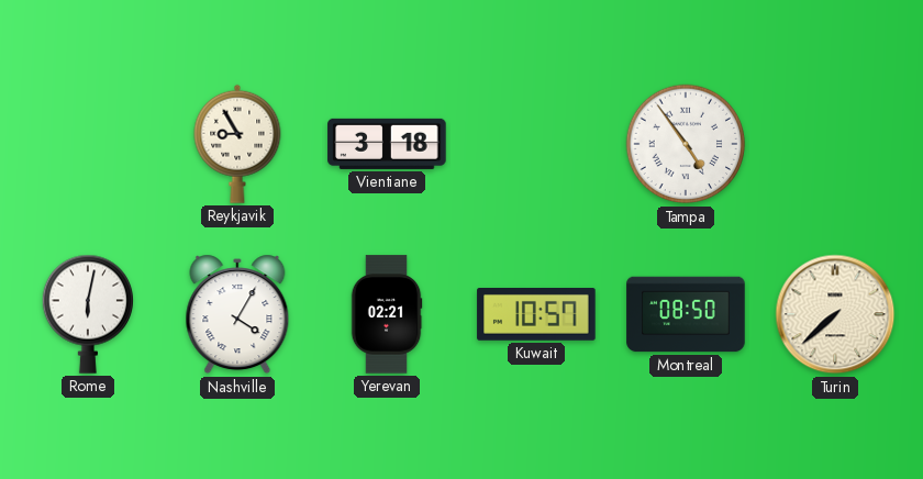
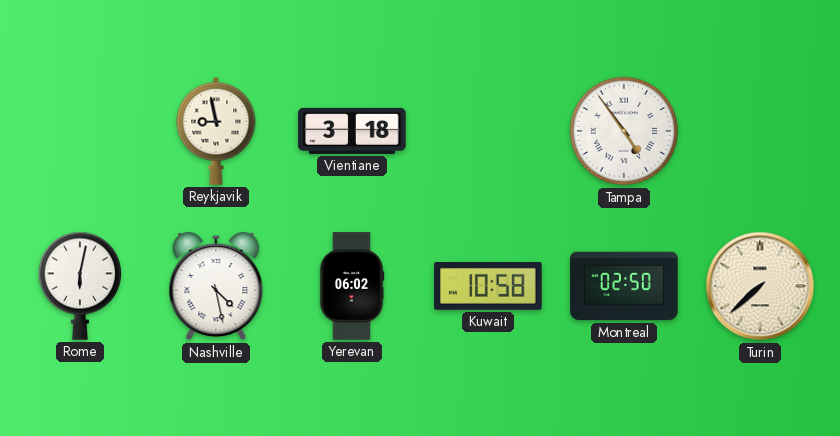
Reykjavik: 8:55 -> 8:58 (216, 131)
Nashville: 4:05 -> 4:28 (216, 286)
Yerevan: 02:21 -> 06:02 (352, 286)
Kuwait: 10:57 -> 10:58 (488, 287)
Montreal: 08:50 -> 02:50 (624, 286)
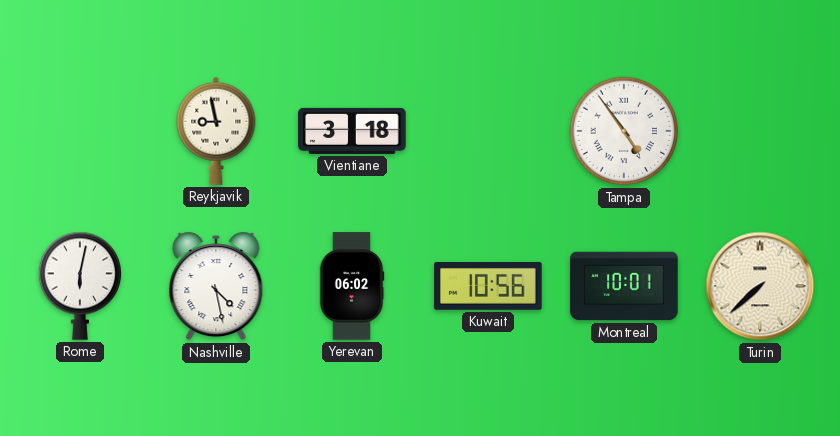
Kuwait: 10:58 -> 10:56 (488, 287)
Montreal: 02:50 -> 10:01 (624, 286)
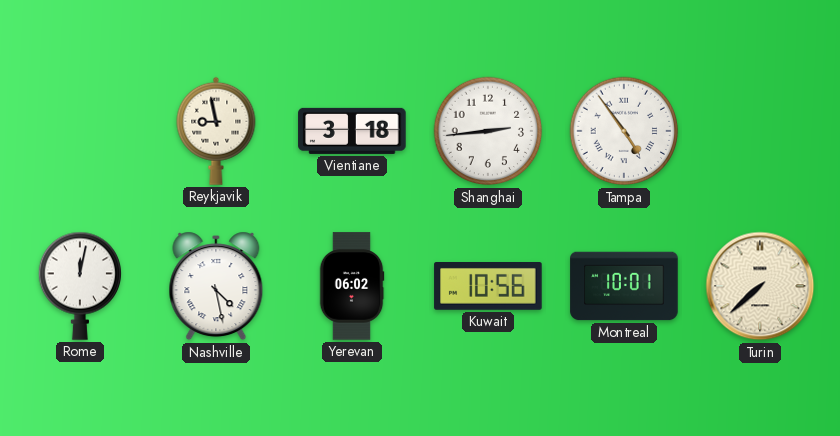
Shanghai: none -> 2:44 (488, 131)
Rome: 6:02 -> 12:02 (79, 286)
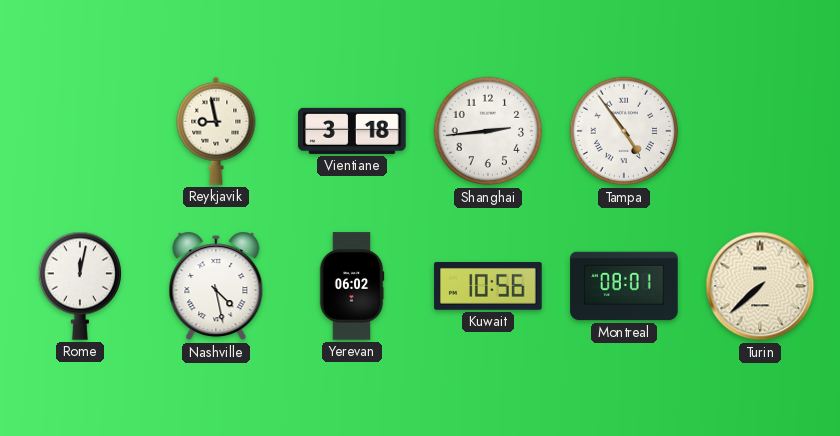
Montreal: 10:01 -> 08:01 (624, 286)
